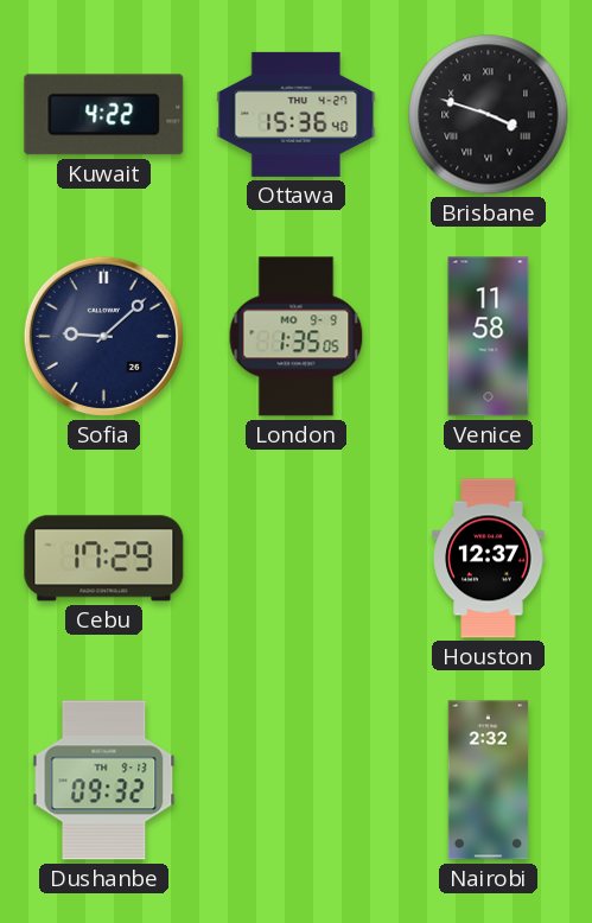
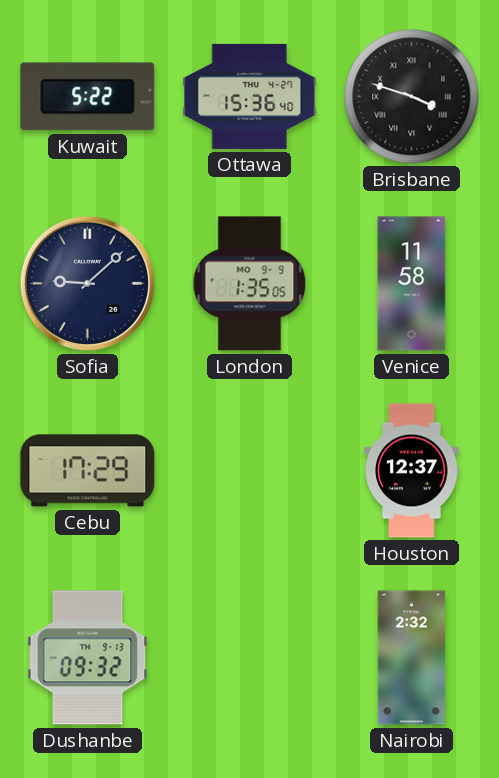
Kuwait: 4:22 -> 5:22 (88, 97)
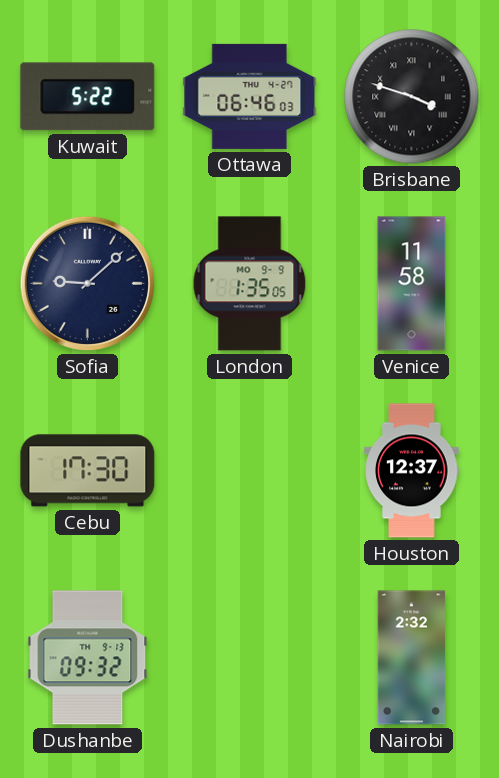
Ottawa: 15:36 -> 06:46 (250, 96)
Cebu: 17:29 -> 17:30 (88, 471)
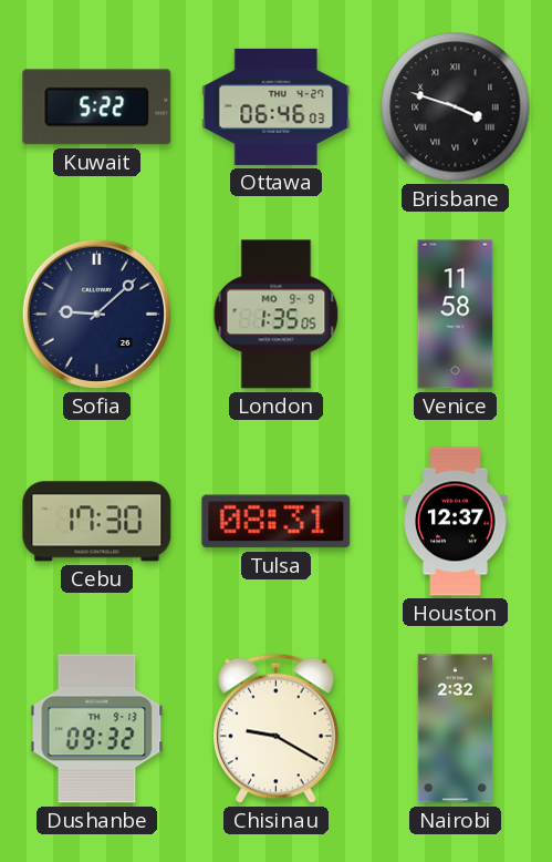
Tulsa: none -> 08:31 (277, 522)
Chisinau: none -> 9:20 (275, 728)
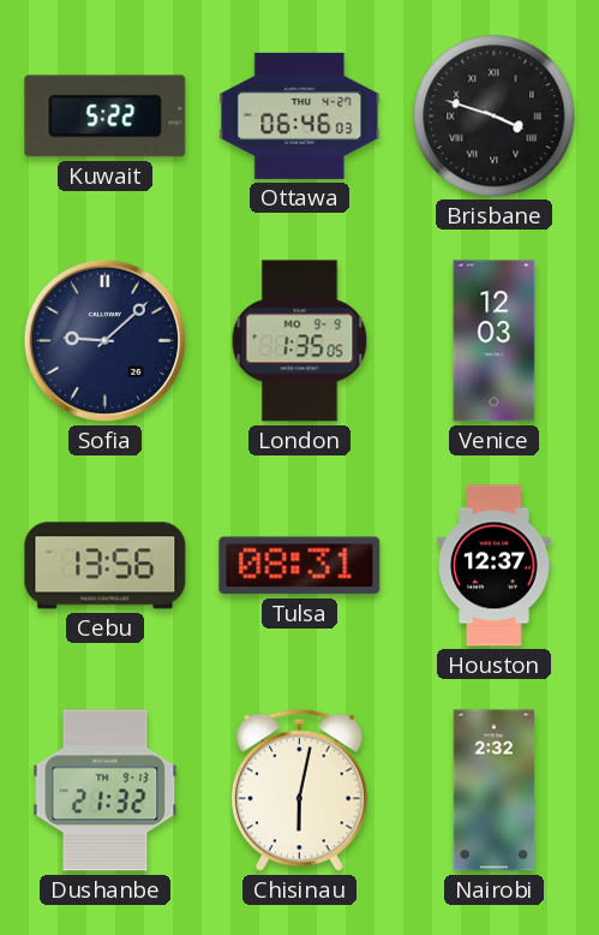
Venice: 11:58 -> 12:03 (495, 341)
Cebu: 17:30 -> 13:56 (106, 566)
Dushanbe: 09:32 -> 21:32 (106, 791)
Chisinau: 9:20 -> 6:02 (299, 790)
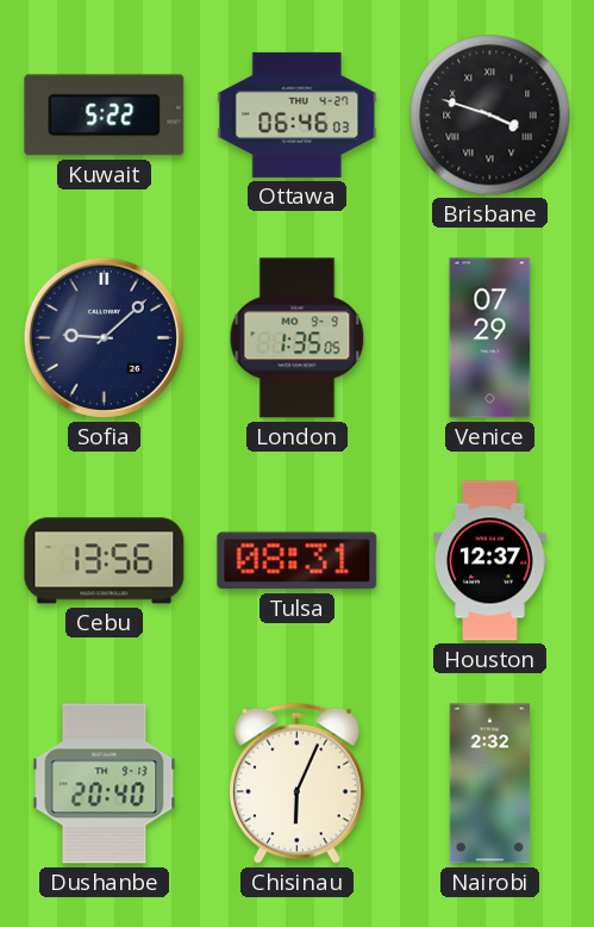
Venice: 12:03 -> 07:29 (490, 338)
Dushanbe: 21:32 -> 20:40 (105, 784)
Chisinau: 6:02 -> 6:04 (296, 783)
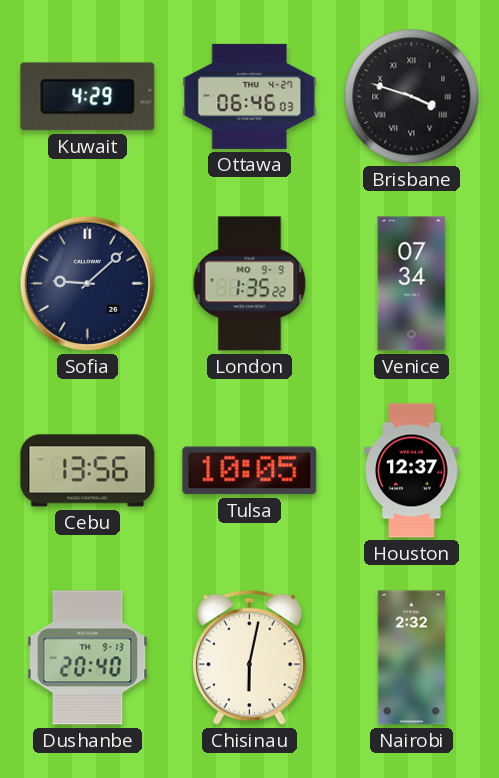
Kuwait: 5:22 -> 4:29 (88, 97)
London: 1:35:05 -> 1:35:22 (250, 284)
Venice: 07:29 -> 07:34 (412, 284)
Tulsa: 08:31 -> 10:05 (250, 471)
Chisinau: 6:04 -> 6:02 (249, 657)
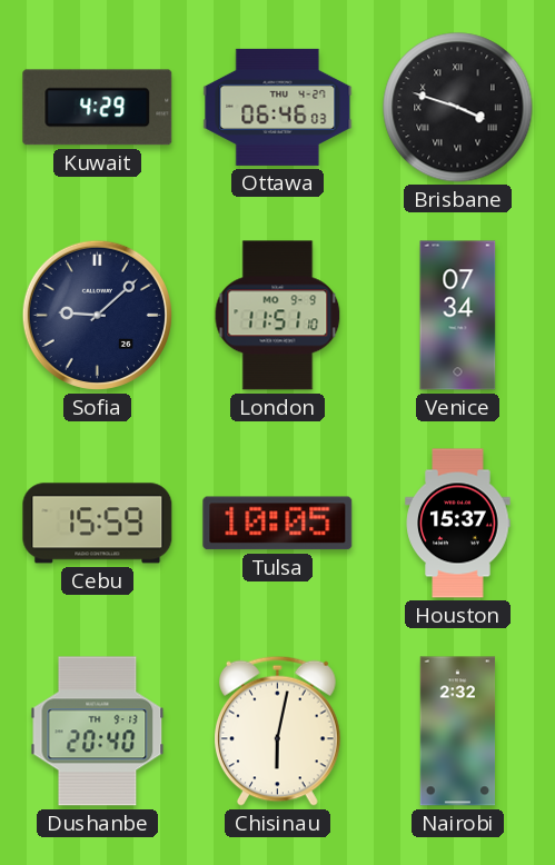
London: 1:35 -> 11:51 (278, 316)
Cebu: 13:56 -> 15:59 (98, 524)
Houston: 12:37 -> 15:37 (458, 524)
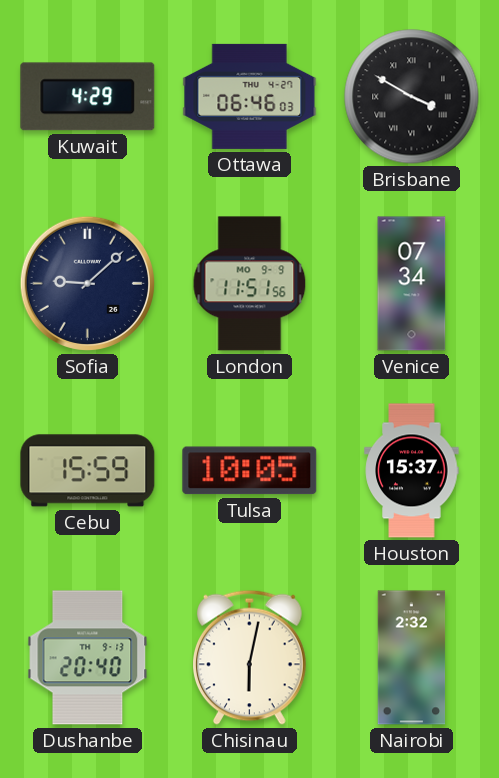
Brisbane: 3:48 -> 3:50 (412, 97)
London: 11:51:10 -> 11:51:56 (250, 284)
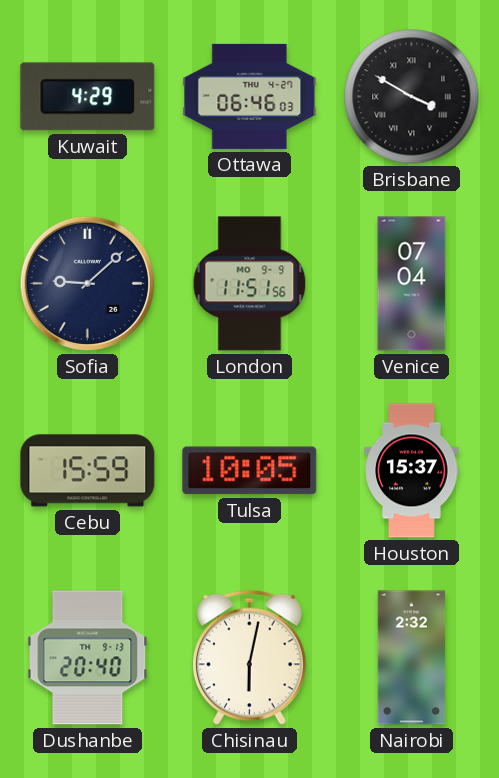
Venice: 07:34 -> 07:04 (412, 284)
